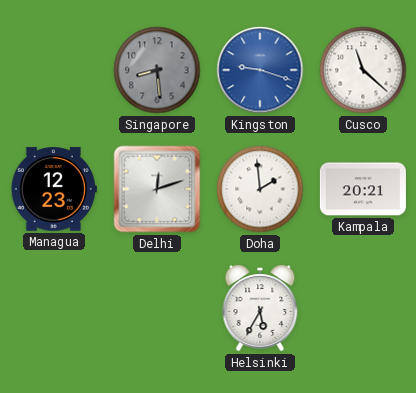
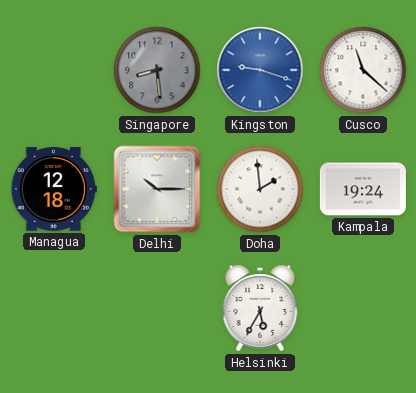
Managua: 12:23 -> 12:18 (54, 189)
Delhi: 12:12 -> 10:15 (157, 189)
Kampala: 20:21 -> 19:24 (363, 189)
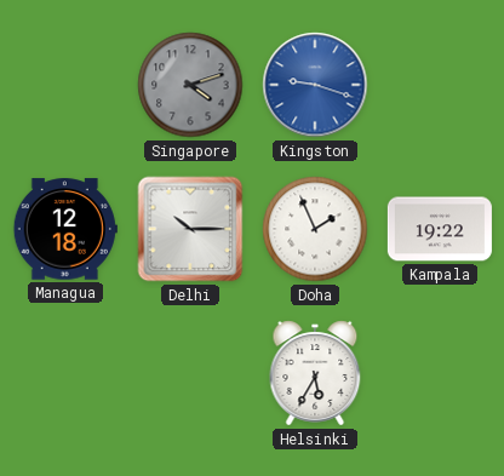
Singapore: 8:29 -> 4:12 (190, 85)
Cusco: 11:22 -> none (363, 70)
Doha: 1:59 -> 1:56 (315, 229)
Kampala: 19:24 -> 19:22 (440, 229)
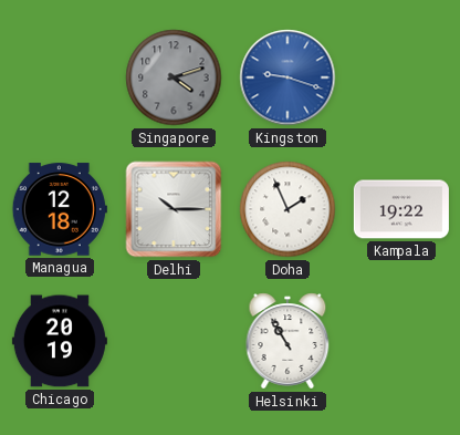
Chicago: none -> 20:19 (60, 341)
Helsinki: 5:35 -> 10:55 (287, 341)
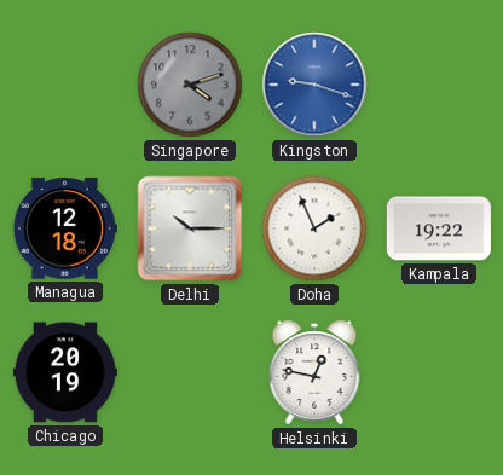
Helsinki: 10:55 -> 12:47 (314, 372)
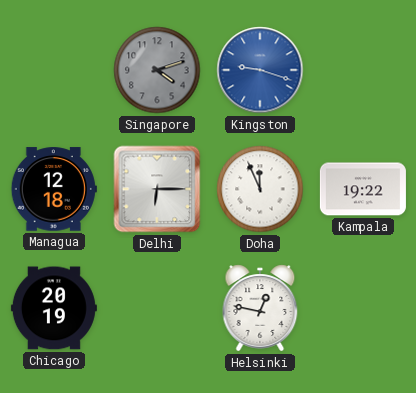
Delhi: 10:15 -> 6:15 (157, 189)
Doha: 1:56 -> 11:56 (260, 189)
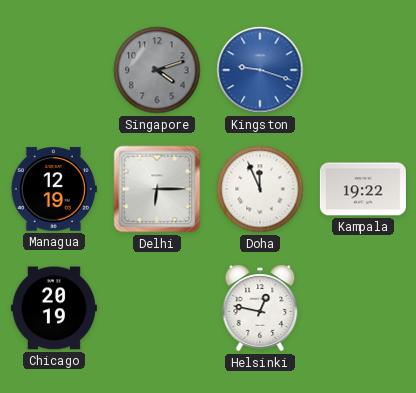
Managua: 12:18 -> 12:19 (54, 189)
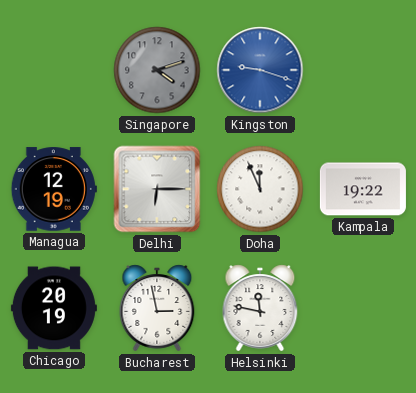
Bucharest: none -> 2:58 (157, 308)
Helsinki: 12:47 -> 11:47 (260, 308)
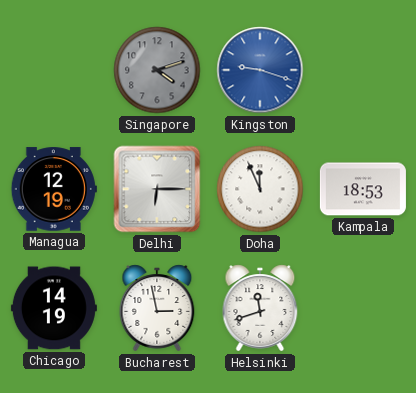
Kampala: 19:22 -> 18:53 (363, 189)
Chicago: 20:19 -> 14:19 (54, 308)
Helsinki: 11:47 -> 11:42 (260, 308)
